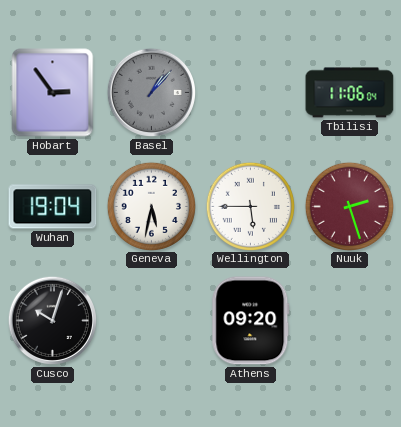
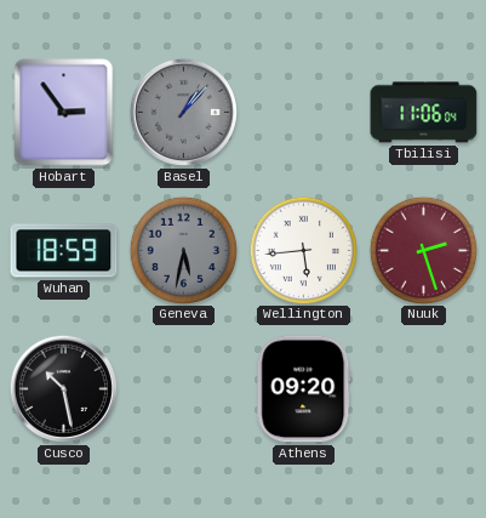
Wuhan: 19:04 -> 18:59 (64, 251)
Geneva dial: white -> grey (183, 250)
Wellington: 5:45 -> 5:44 (303, 250)
Cusco: 10:03 -> 10:28 (63, 388)
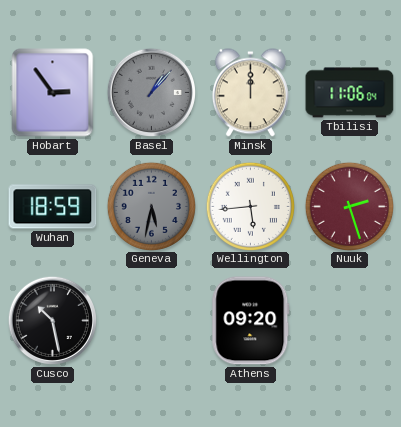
Minsk: none -> 12:00 (250, 93)
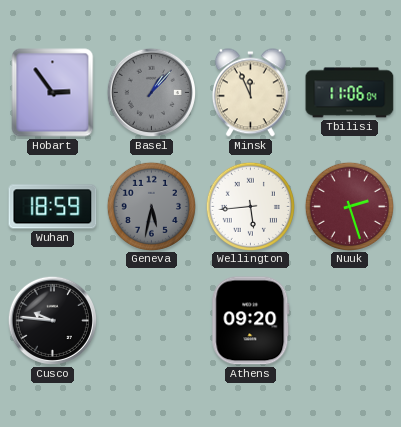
Minsk: 12:00 -> 11:56 (250, 93)
Cusco: 10:28 -> 9:46 (52, 320)
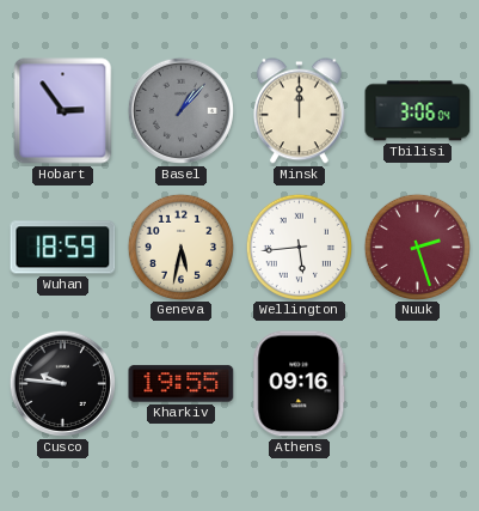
Minsk: 11:56 -> 12:00 (299, 111)
Tbilisi: 11:06 -> 3:06 (418, 111)
Geneva dial: grey -> cream (180, 247)
Kharkiv: none -> 19:55 (182, 384)
Athens: 09:20 -> 09:16 (300, 384)
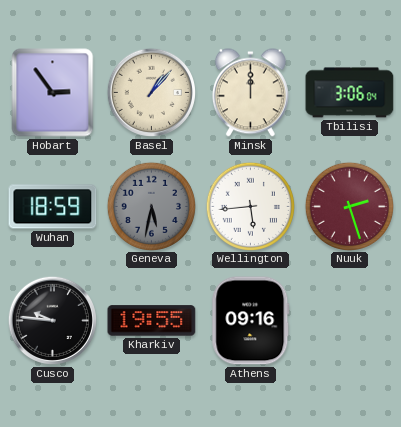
Basel dial: grey -> cream (151, 92)
Geneva dial: cream -> grey (151, 206)
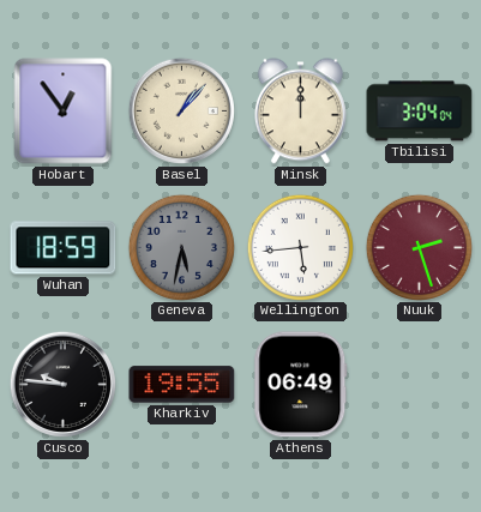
Hobart: 2:54 -> 12:54 (64, 112)
Tbilisi: 3:06 -> 3:04 (420, 112)
Athens: 09:16 -> 06:49 (301, 385)
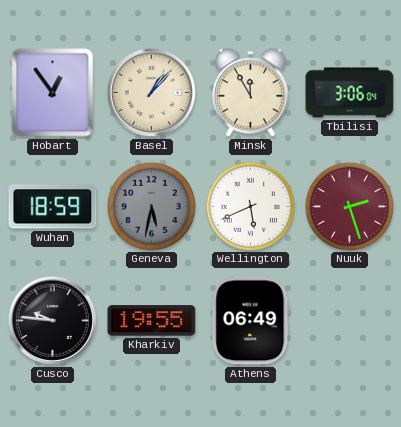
Minsk: 12:00 -> 11:55 (250, 93)
Tbilisi: 3:04 -> 3:06 (350, 93)
Wellington: 5:44 -> 5:41 (250, 206)
